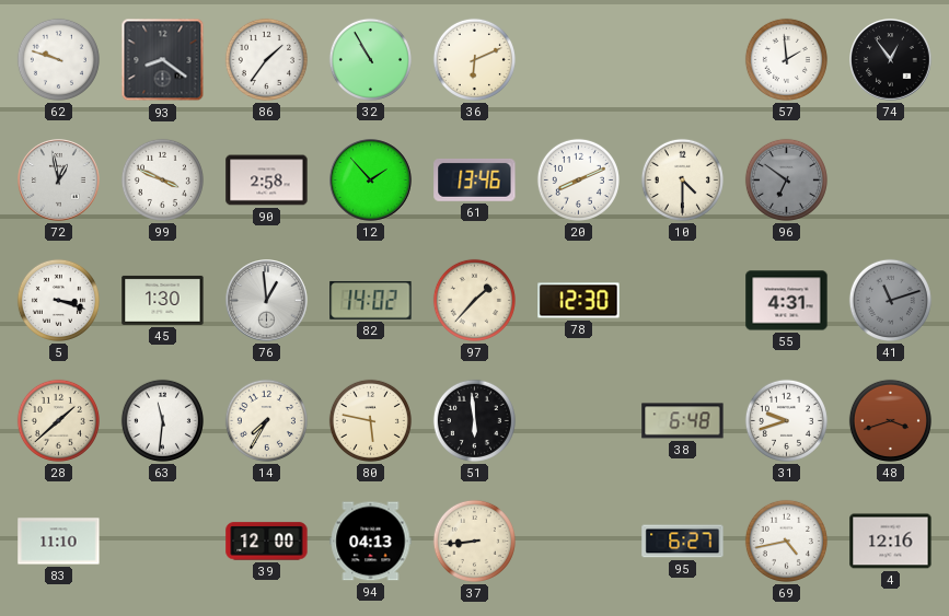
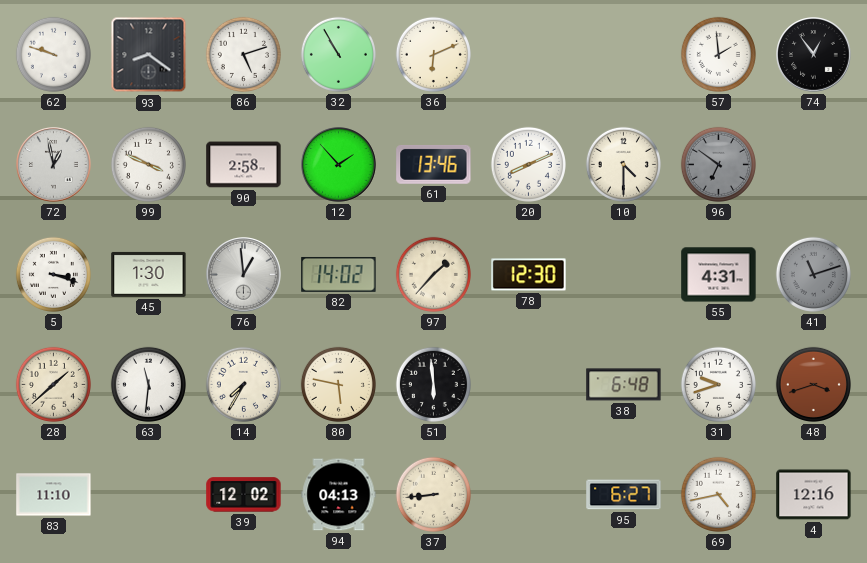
86: 1:36 -> 5:12 (243, 54)
39: 12:00 -> 12:02 (244, 495)
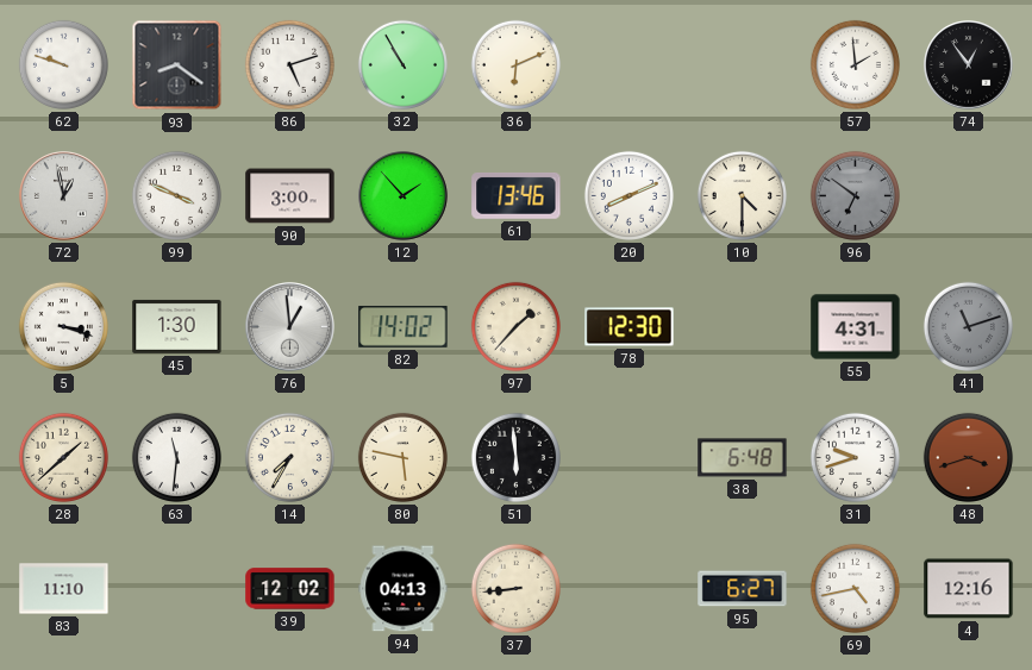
90: 2:58 -> 3:00 (290, 196)
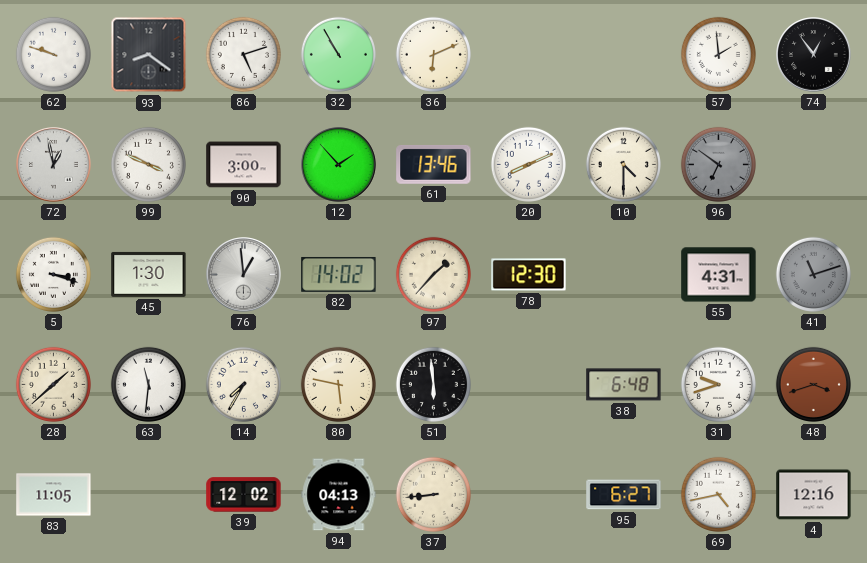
83: 11:10 -> 11:05 (54, 495)
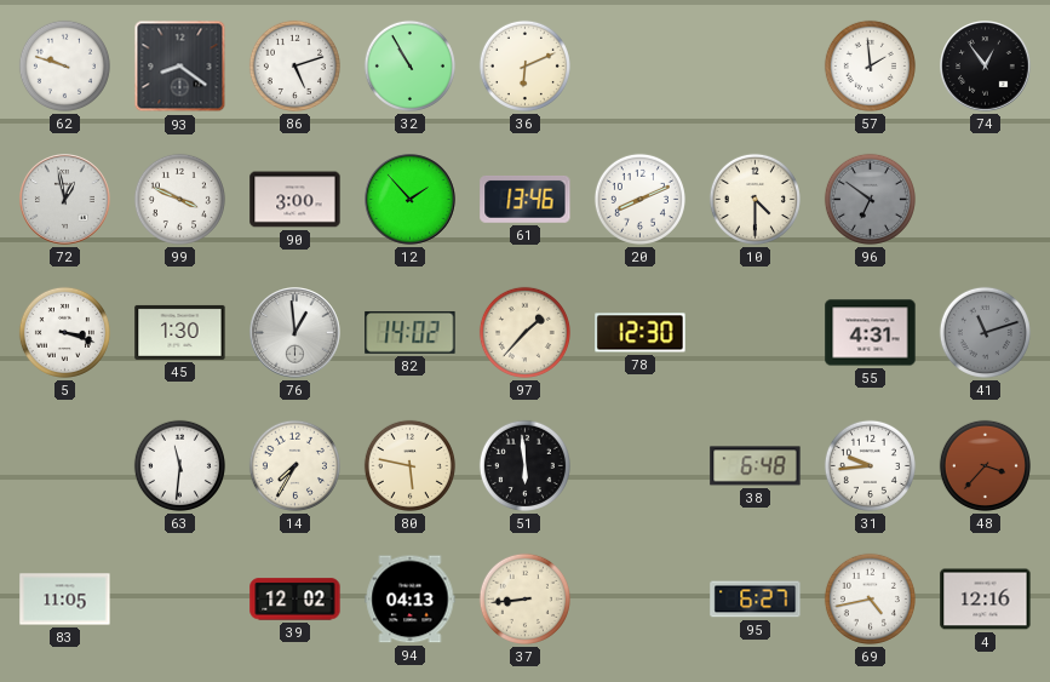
28: 1:38 -> none (53, 384)
31: 9:42 -> 9:44 (870, 465)
48: 3:42 -> 3:37 (985, 465)
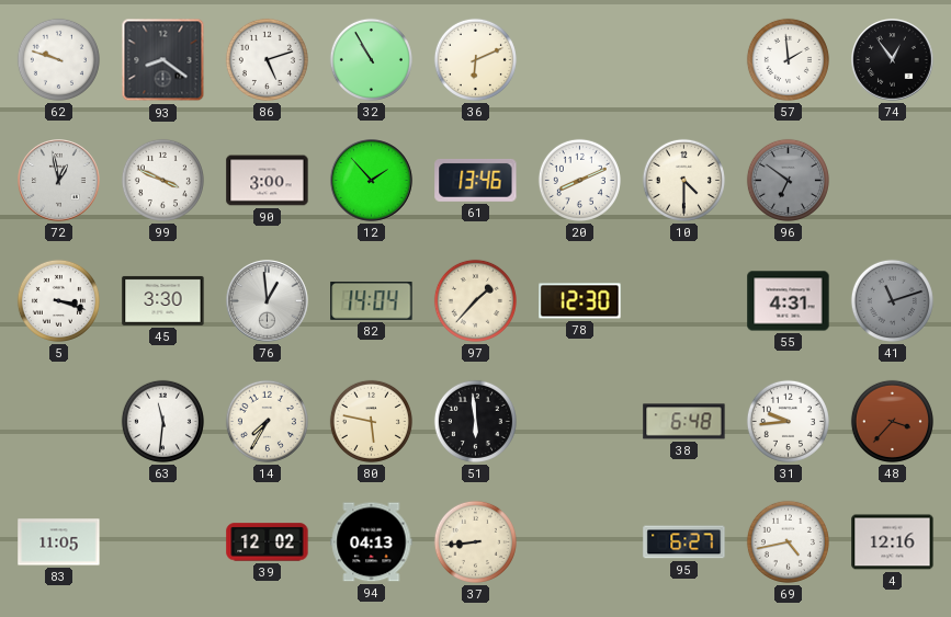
45: 1:30 -> 3:30 (163, 300)
82: 14:02 -> 14:04 (372, 300)
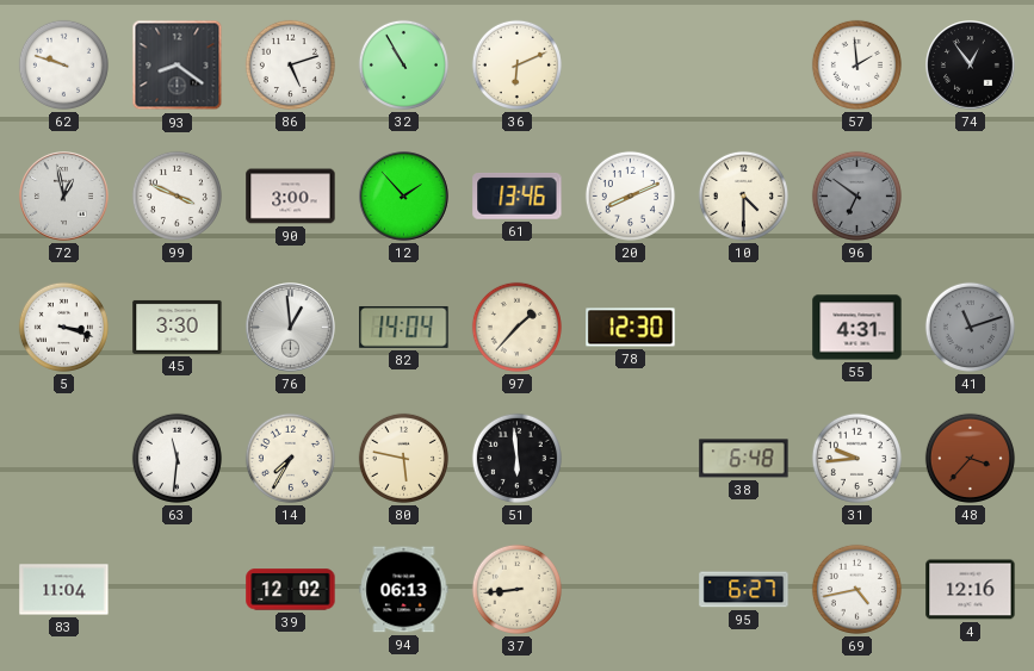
83: 11:05 -> 11:04 (64, 590)
94: 04:13 -> 06:13 (404, 590)
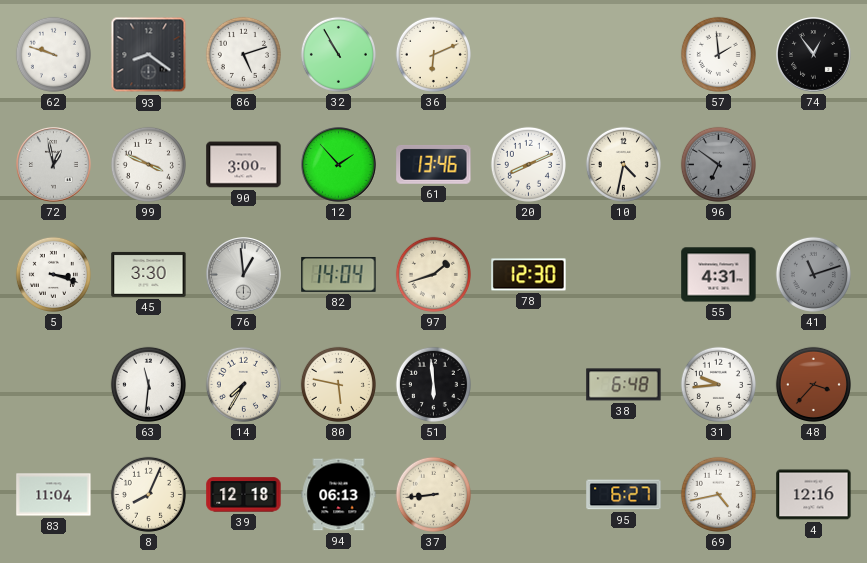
10: 4:30 -> 4:32 (623, 164)
97: 1:37 -> 1:42 (433, 274)
8: none -> 8:04 (148, 494)
39: 12:02 -> 12:18 (244, 495)
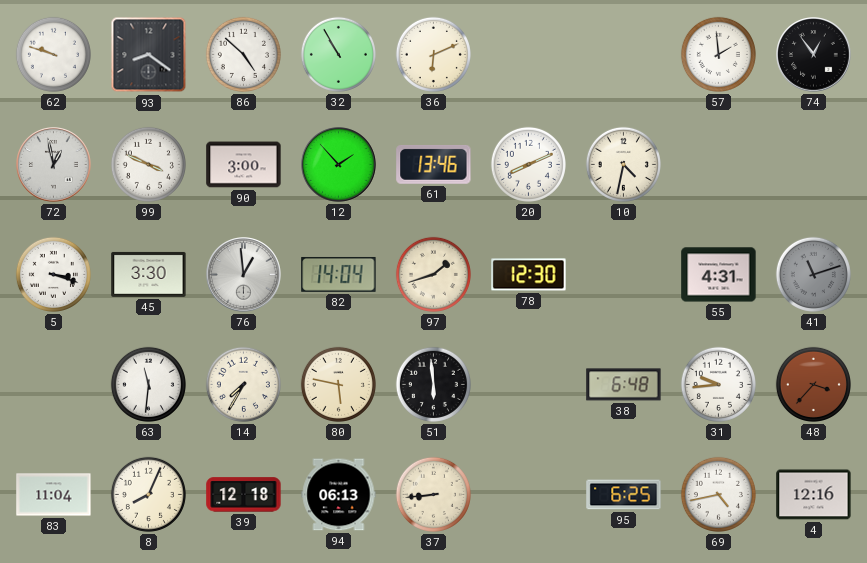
86: 5:12 -> 4:52 (243, 54)
96: 6:51 -> none (718, 164)
95: 6:27 -> 6:25 (624, 495)
